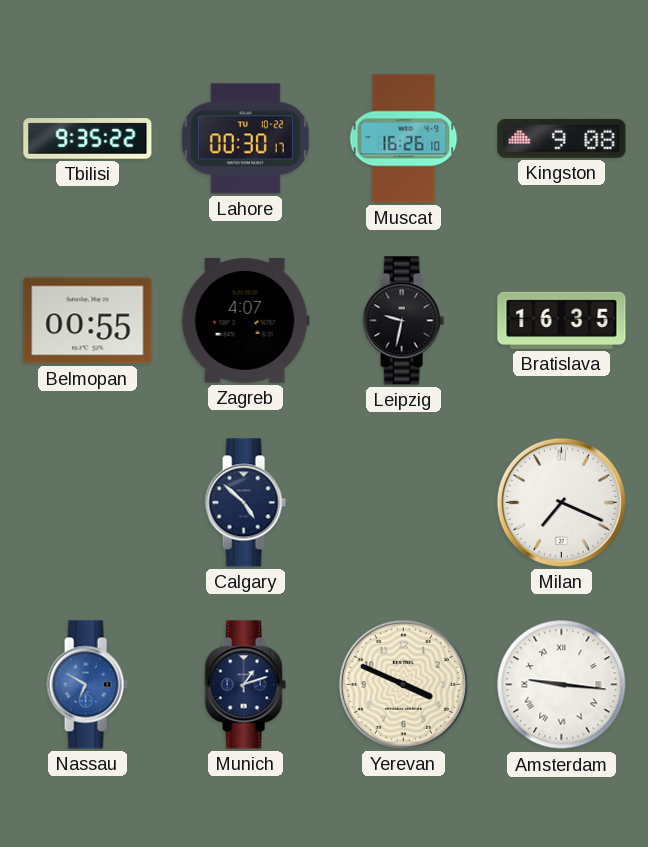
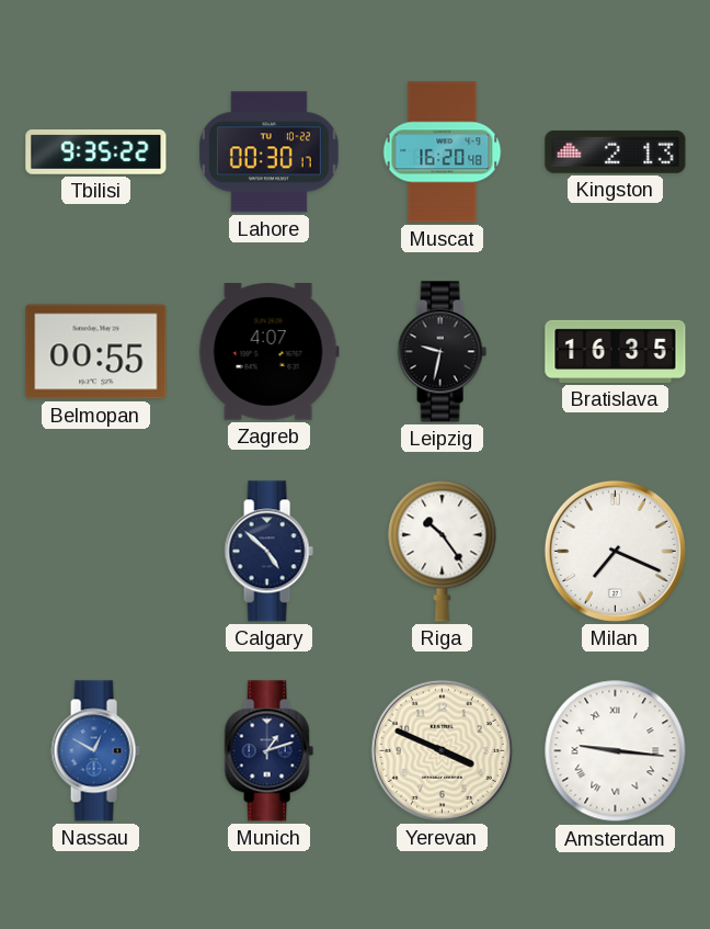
Muscat: 16:26 -> 16:20 (443, 152)
Kingston: 9:08 -> 2:13 (616, 151)
Riga: none -> 10:24 (443, 551)
Nassau: 6:50 -> 12:50 (95, 751)
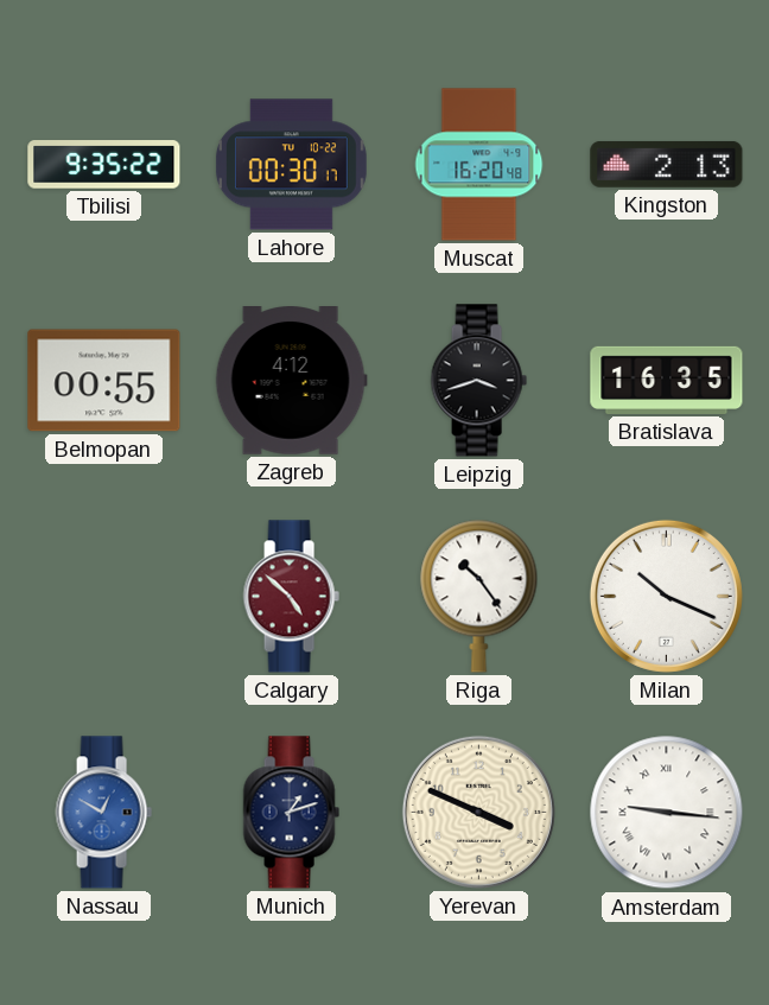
Zagreb: 4:07 -> 4:12 (291, 381)
Leipzig: 9:32 -> 3:42 (478, 381)
Calgary dial: navy -> burgundy (291, 597)
Milan: 7:19 -> 10:19 (666, 596)
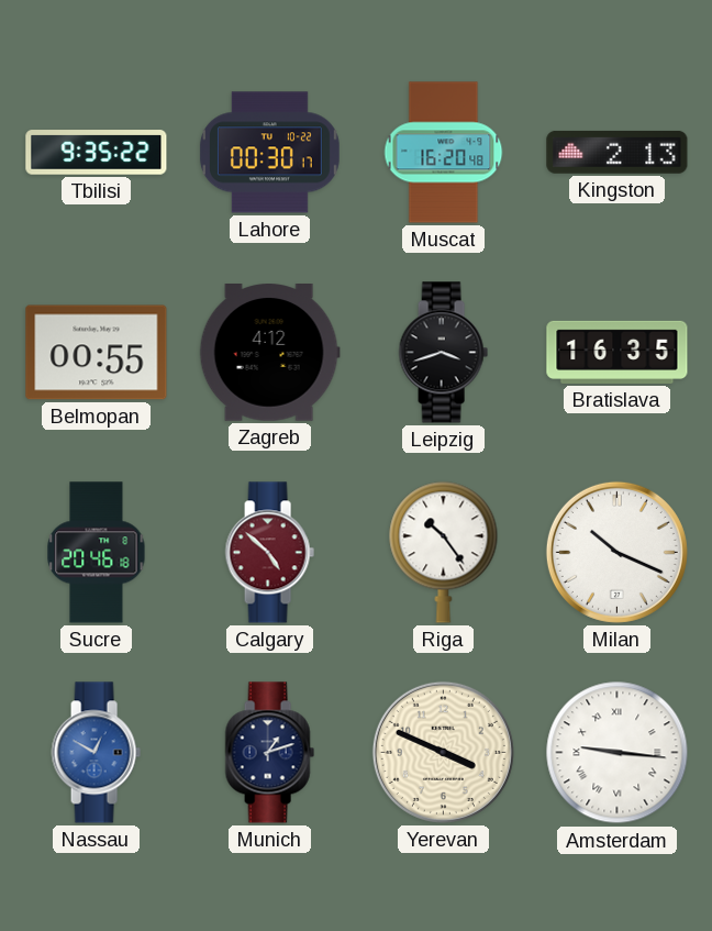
Sucre: none -> 20:46 (97, 553)
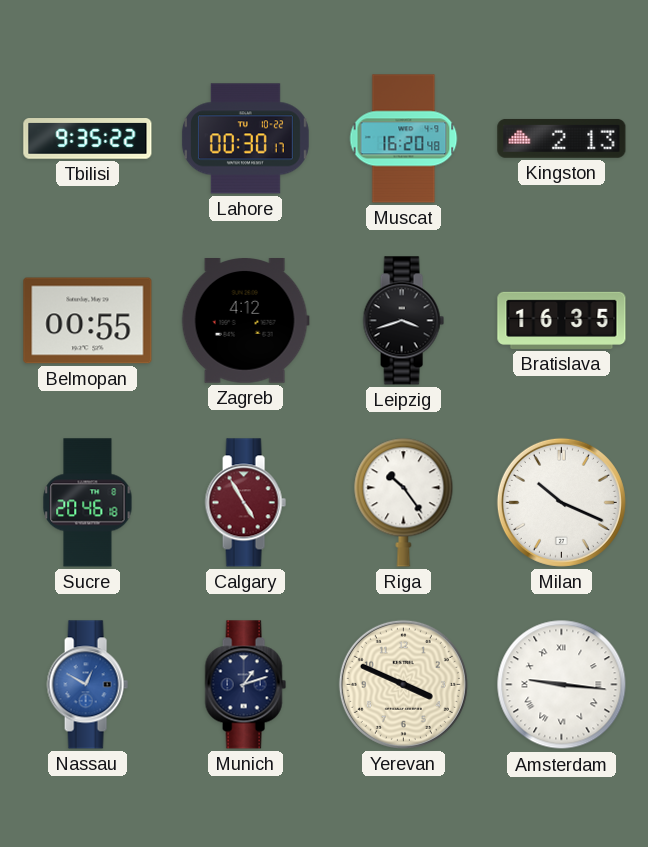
Calgary: 4:52 -> 4:55 (245, 503)
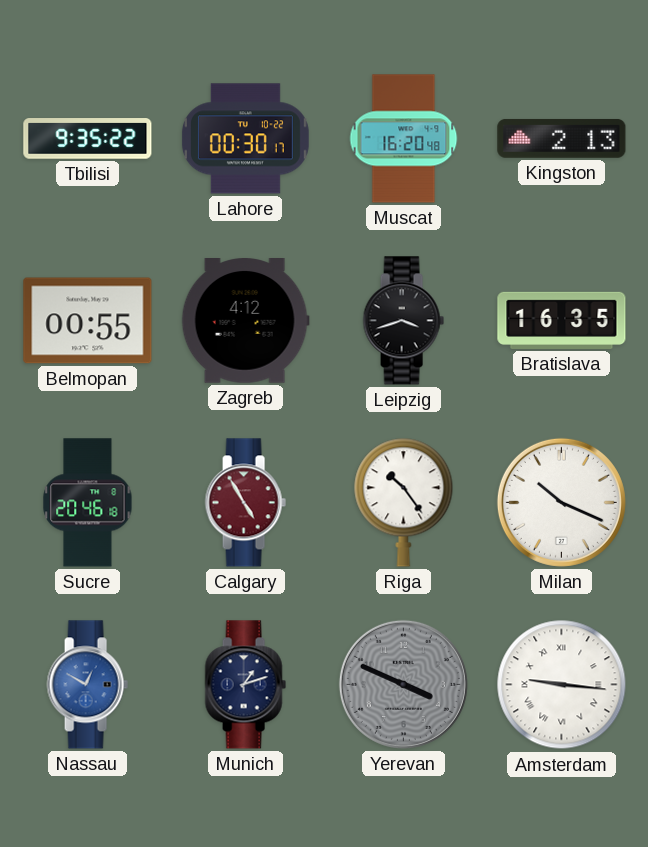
Yerevan dial: cream -> grey (403, 684)
